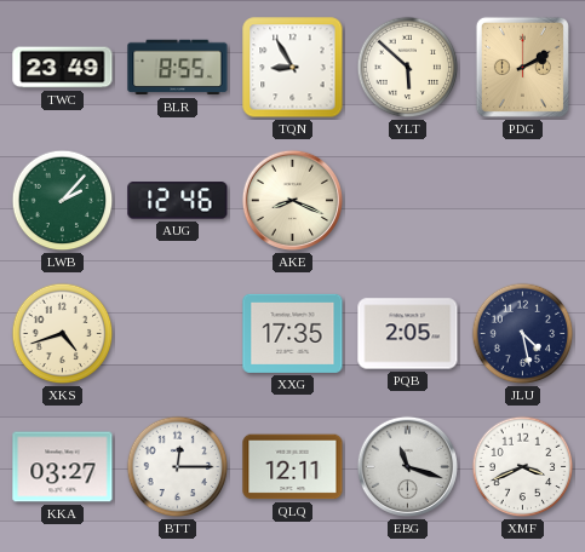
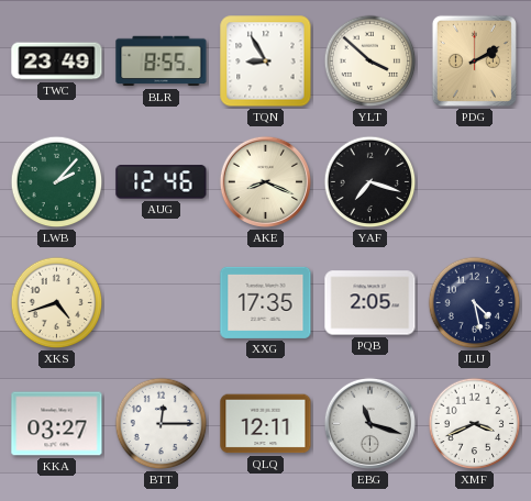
YLT: 5:52 -> 3:52 (370, 62)
YAF: none -> 7:18 (370, 182)
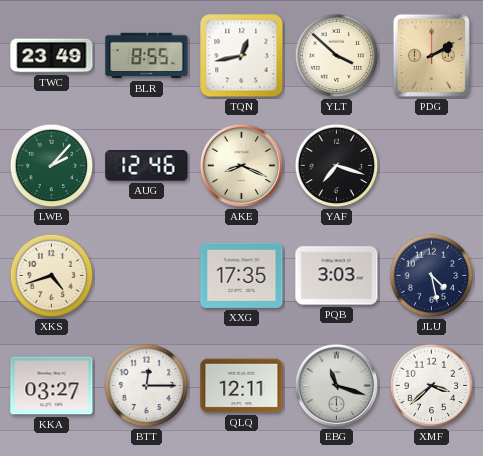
TQN: 8:55 -> 12:43 (242, 56)
PQB: 2:05 -> 3:03 (337, 276)
XMF: 3:41 -> 3:38 (432, 386)
